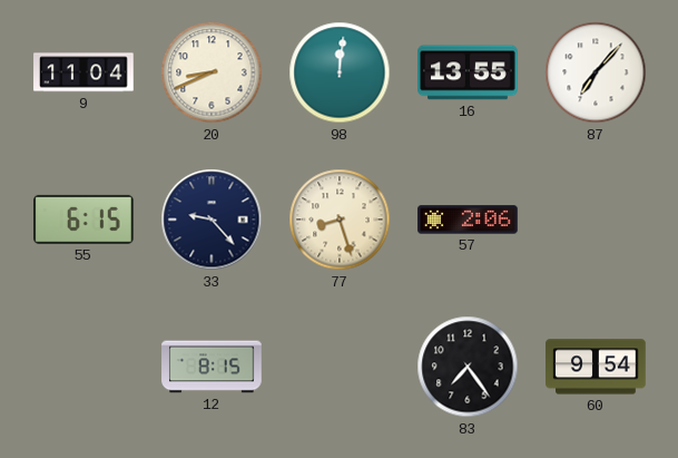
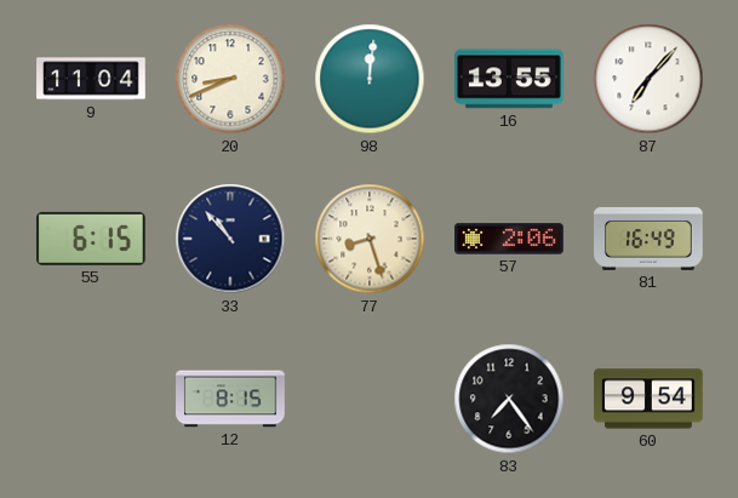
33: 9:23 -> 10:53 (230, 239)
81: none -> 16:49 (648, 239)
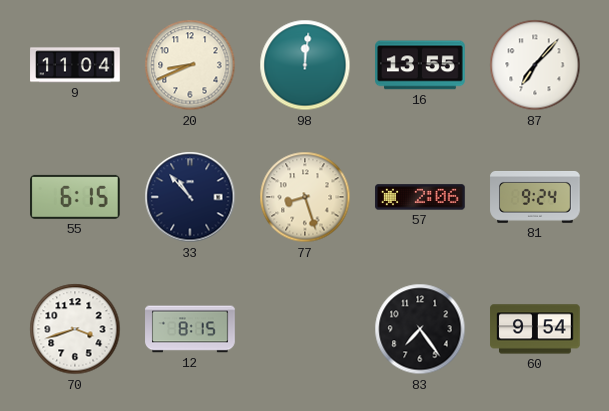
81: 16:49 -> 9:24 (535, 197)
70: none -> 3:42 (75, 329)
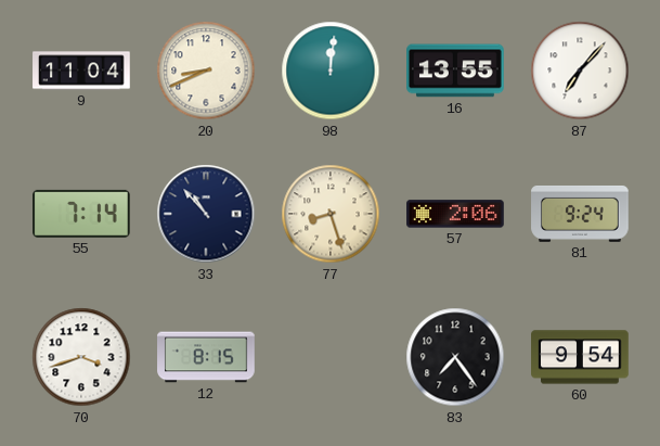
55: 6:15 -> 7:14 (82, 214)
